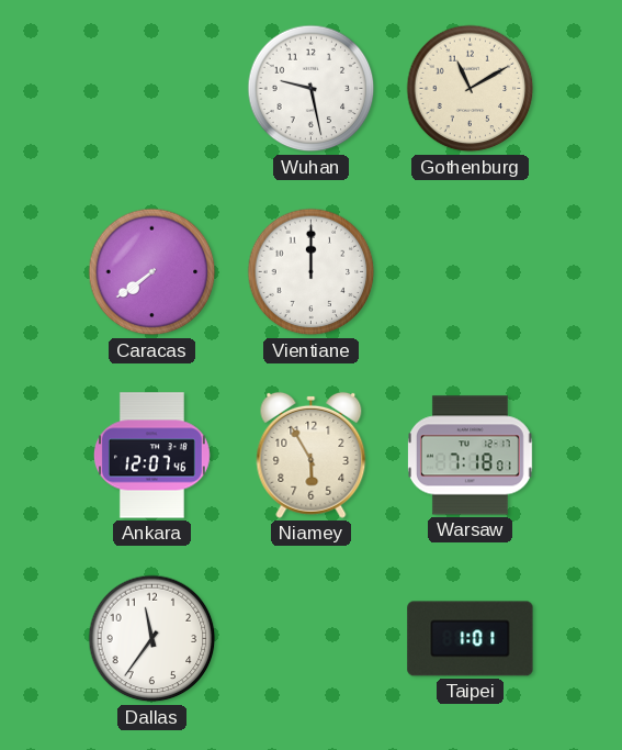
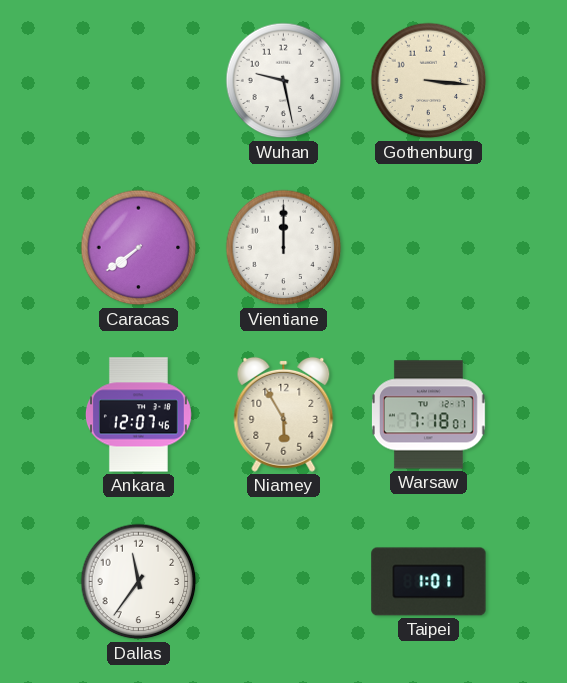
Gothenburg: 11:10 -> 3:16 (429, 81)
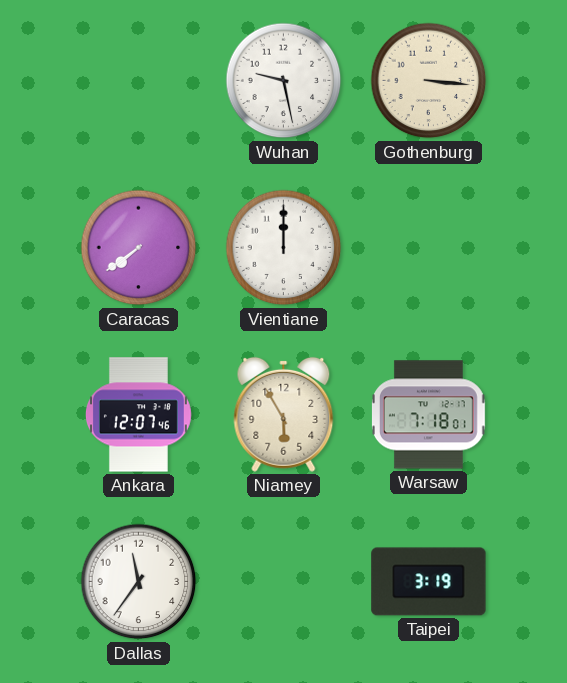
Taipei: 1:01 -> 3:19 (429, 582)
